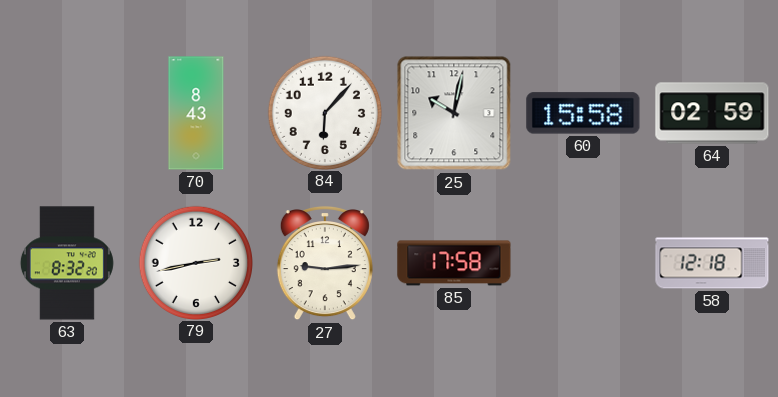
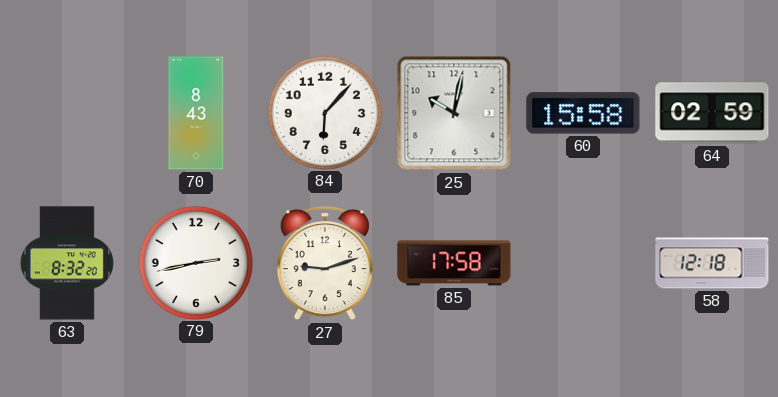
27: 9:14 -> 9:12 (325, 263)
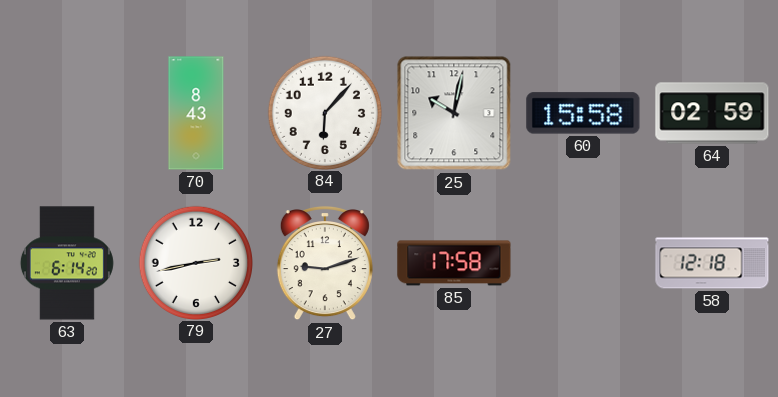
63: 8:32 -> 6:14 (67, 263)
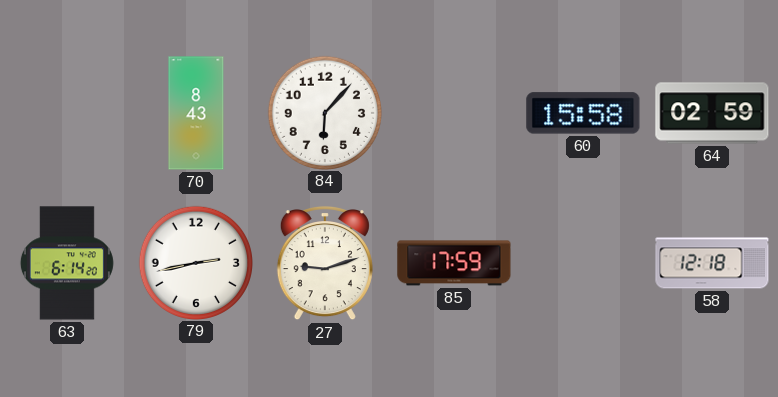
25: 10:02 -> none (454, 113)
85: 17:58 -> 17:59 (454, 263)
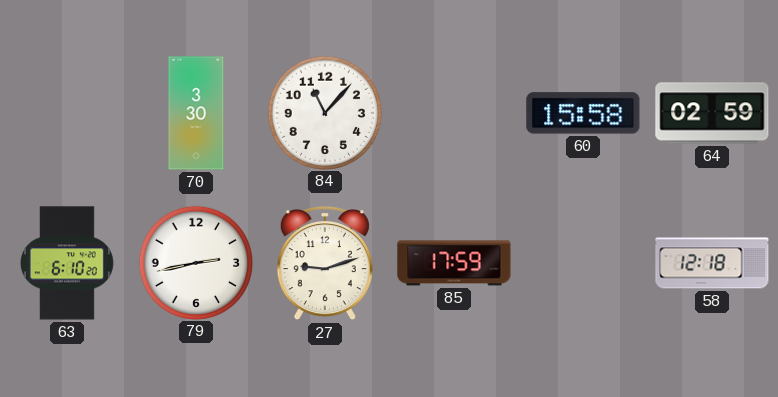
70: 8:43 -> 3:30 (196, 113)
84: 6:07 -> 11:07 (324, 112)
63: 6:14 -> 6:10 (67, 263)
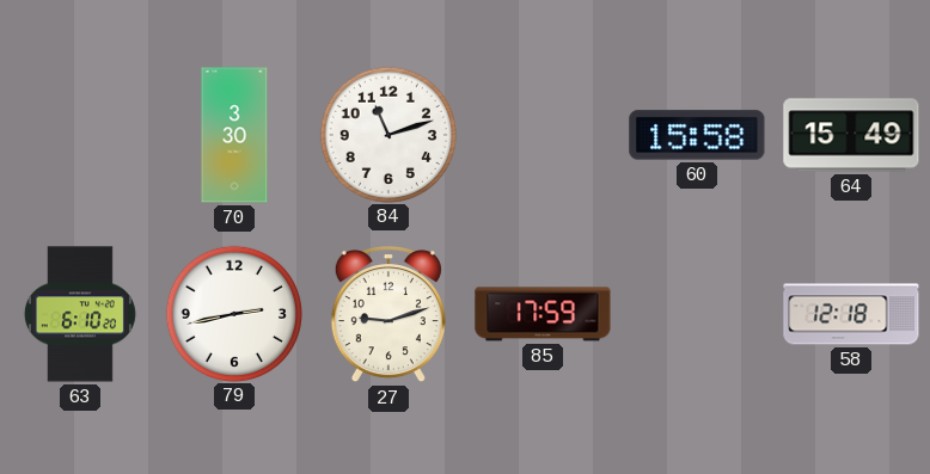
84: 11:07 -> 11:12 (387, 134)
64: 02:59 -> 15:49 (851, 135)
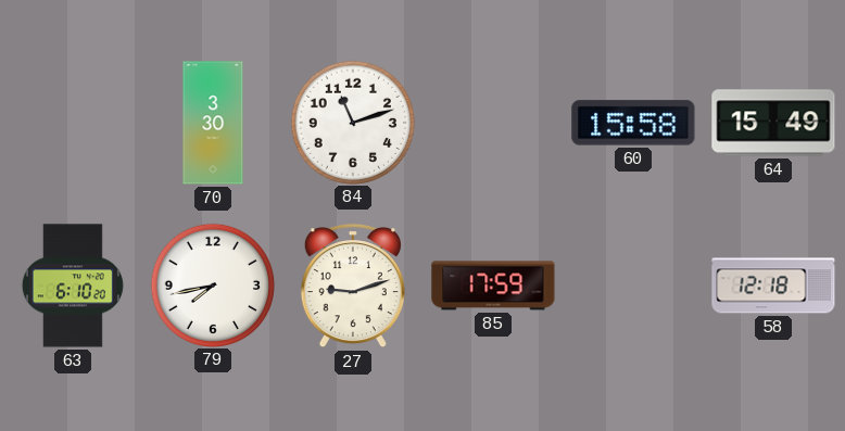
79: 2:43 -> 7:43 (212, 284)
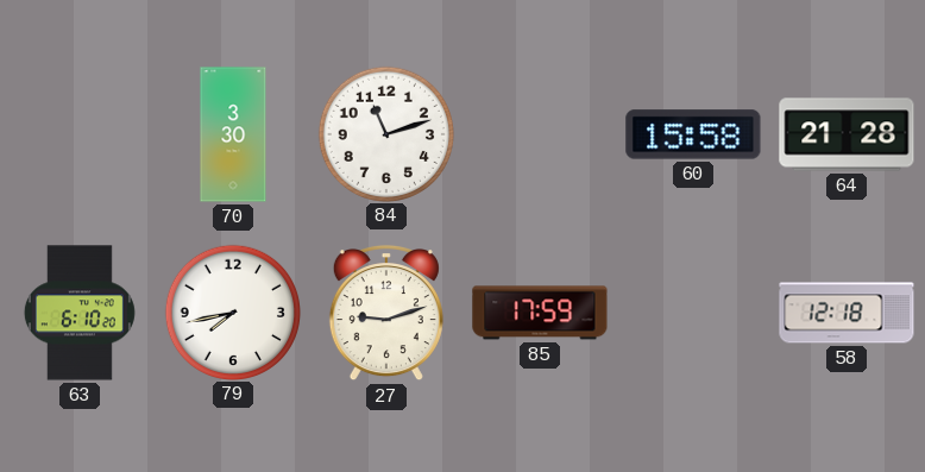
64: 15:49 -> 21:28 (847, 134)
